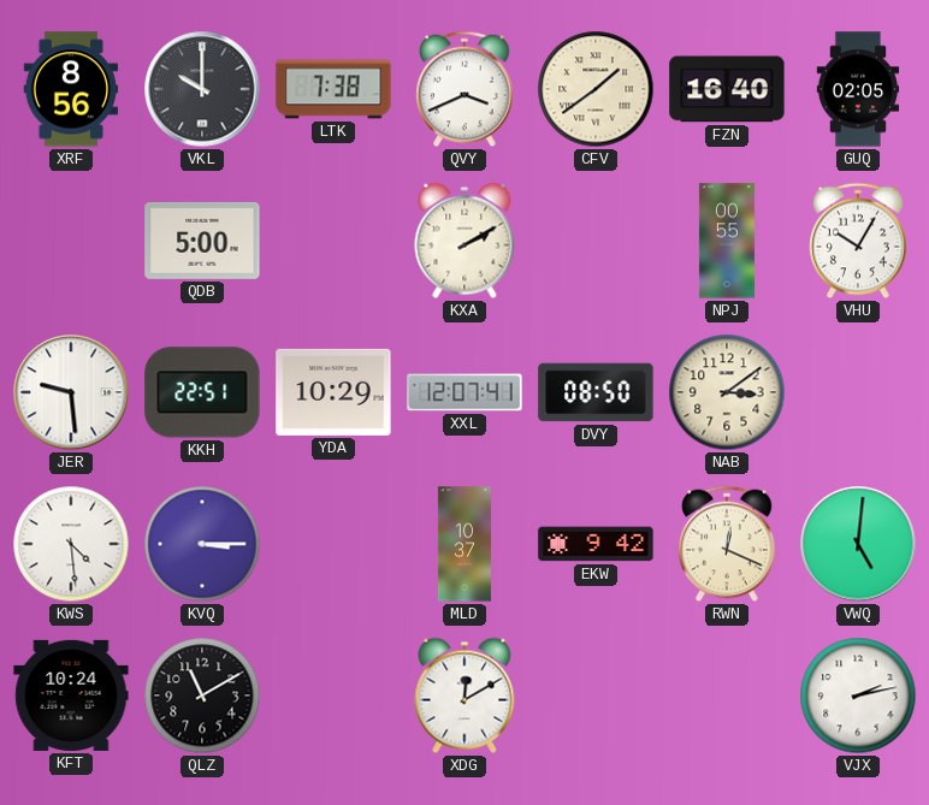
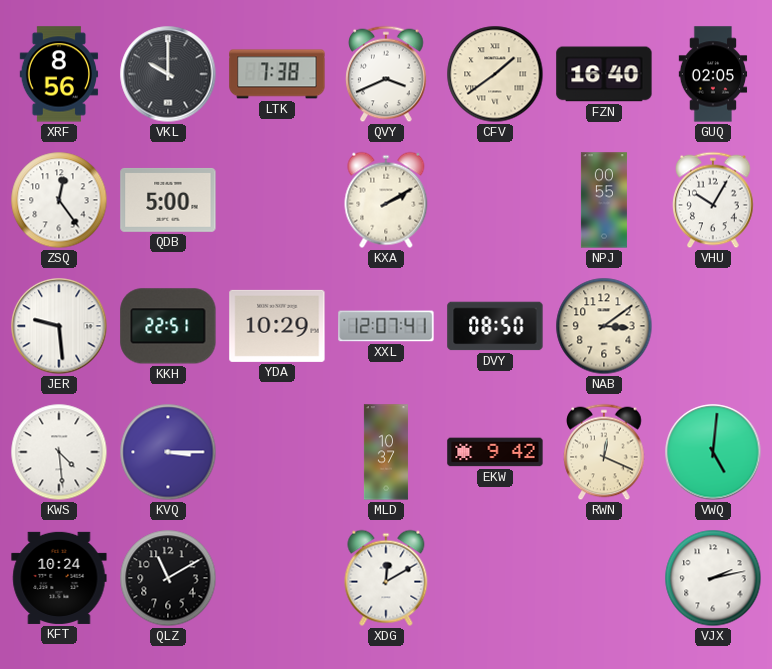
ZSQ: none -> 12:24 (59, 200)
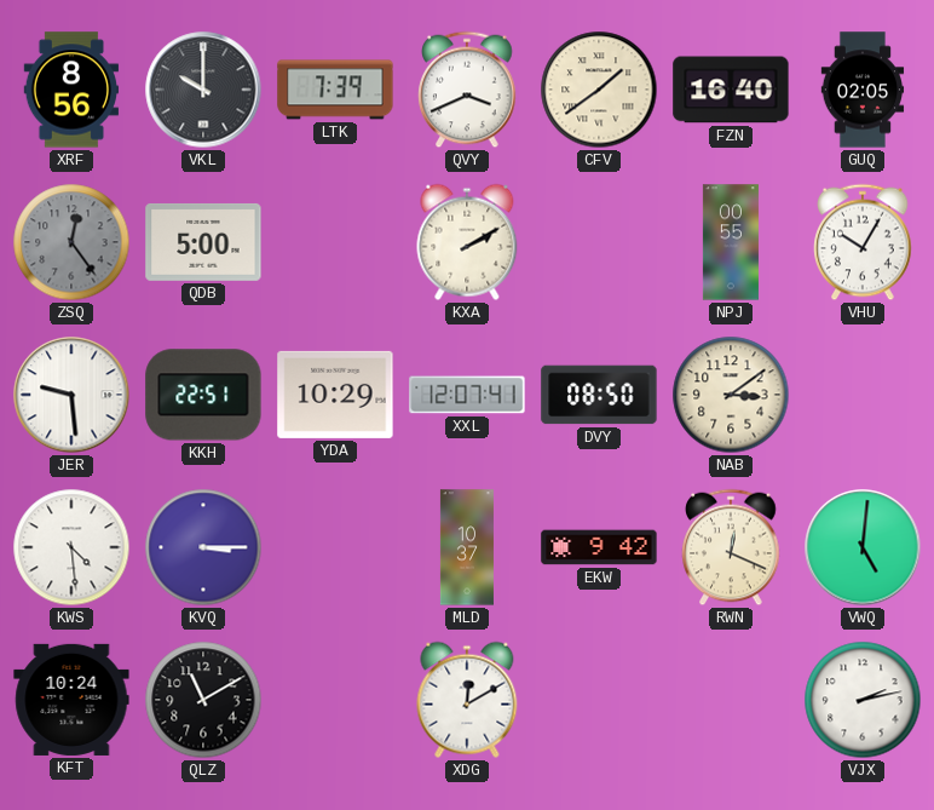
LTK: 7:38 -> 7:39 (335, 90)
ZSQ dial: white -> grey (71, 242)
